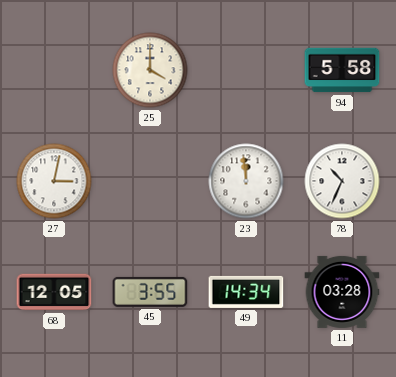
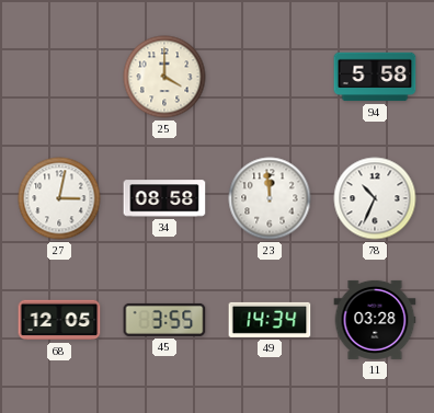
34: none -> 08:58 (164, 198)
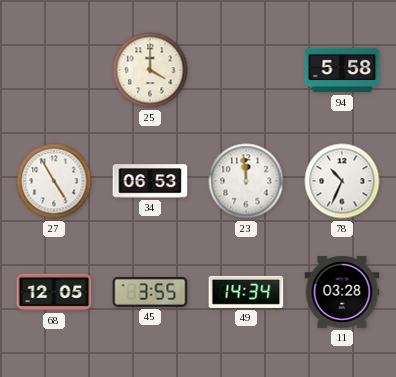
27: 3:02 -> 4:55 (54, 181)
34: 08:58 -> 06:53 (150, 181)
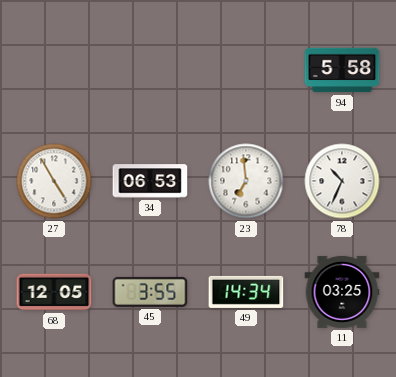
25: 4:00 -> none (150, 70)
23: 11:59 -> 6:59 (246, 181)
11: 03:28 -> 03:25 (342, 292)
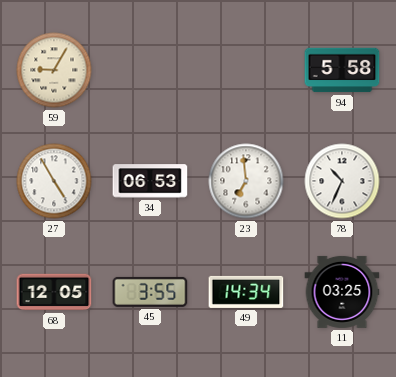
59: none -> 9:05 (54, 70)
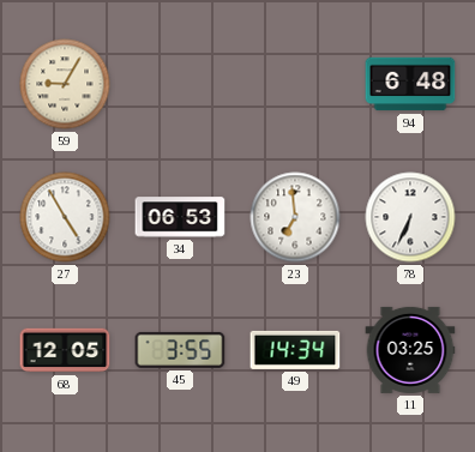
94: 5:58 -> 6:48 (410, 84)
78: 10:34 -> 6:34 (410, 217)
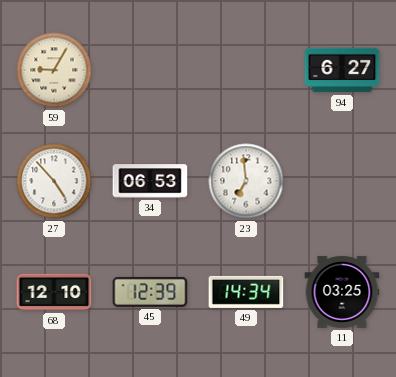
94: 6:48 -> 6:27 (342, 70)
27: 4:55 -> 4:53 (54, 181)
78: 6:34 -> none (410, 217)
68: 12:05 -> 12:10 (54, 292)
45: 3:55 -> 12:39 (150, 292)
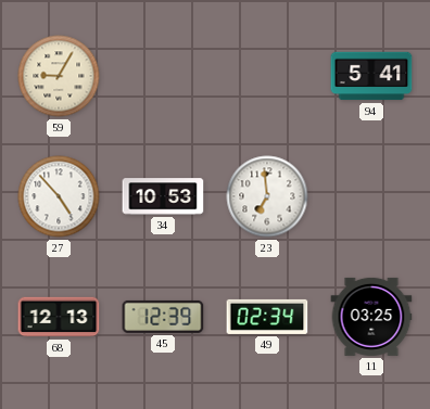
94: 6:27 -> 5:41 (371, 76)
34: 06:53 -> 10:53 (163, 196)
68: 12:10 -> 12:13 (59, 317)
49: 14:34 -> 02:34 (267, 317)
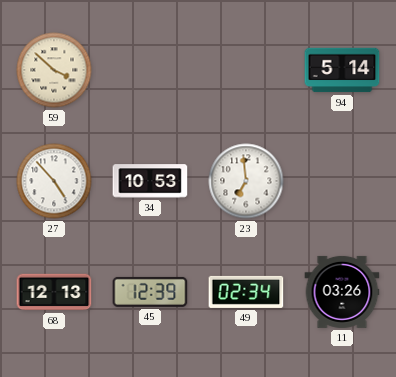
59: 9:05 -> 3:52 (54, 70)
94: 5:41 -> 5:14 (342, 70)
11: 03:25 -> 03:26 (342, 292)
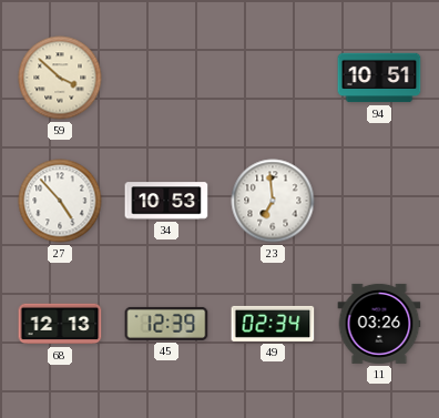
94: 5:14 -> 10:51 (379, 78)
